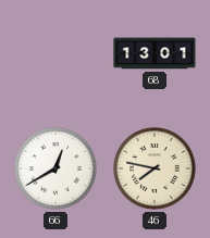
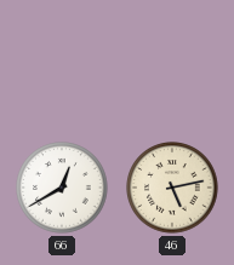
68: 13:01 -> none (155, 53)
46: 7:47 -> 5:13 (172, 188)
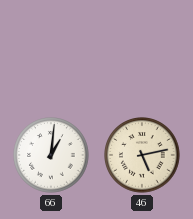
66: 12:40 -> 1:01 (51, 155)
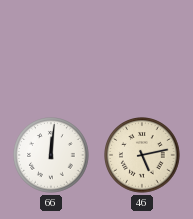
66: 1:01 -> 12:01 (51, 155)
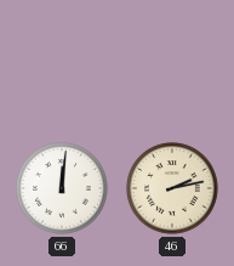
46: 5:13 -> 2:13 (172, 188)
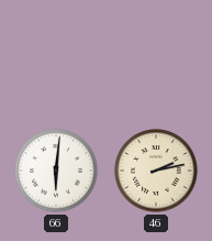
66: 12:01 -> 6:01 (56, 171)
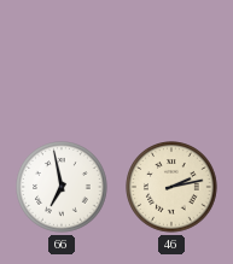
66: 6:01 -> 6:58 (62, 187)
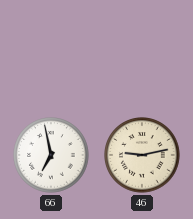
46: 2:13 -> 9:13 (142, 155)
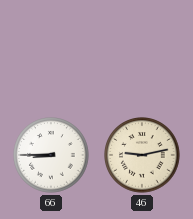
66: 6:58 -> 8:45 (51, 155)
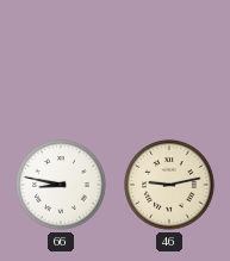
66: 8:45 -> 8:47 (61, 185)
